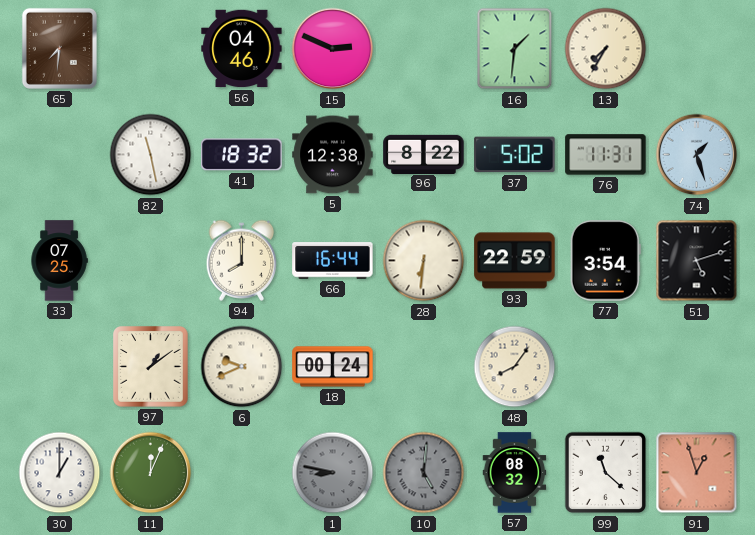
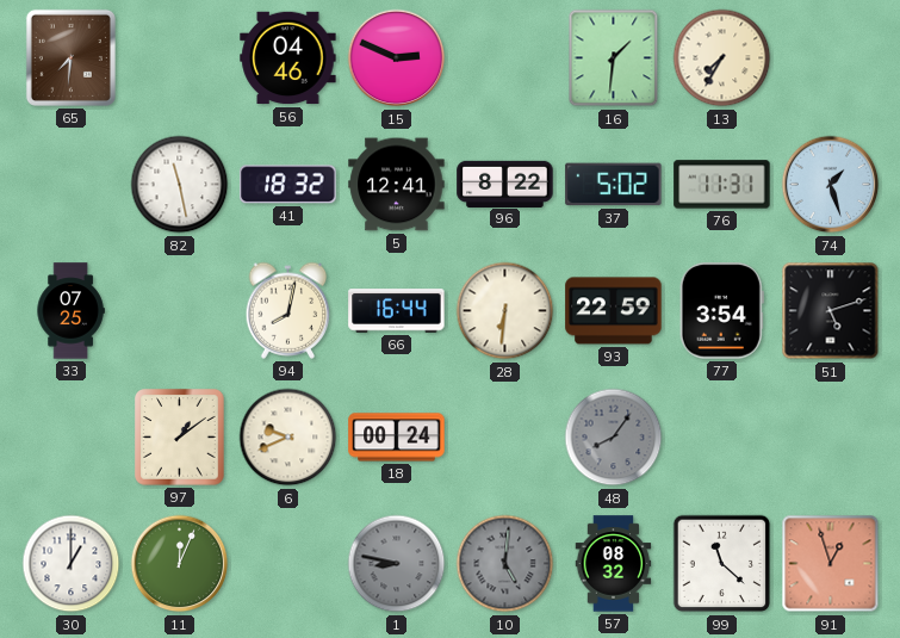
5: 12:38 -> 12:41 (397, 185)
94: 8:00 -> 8:02 (288, 310)
48 dial: cream -> grey (614, 438)
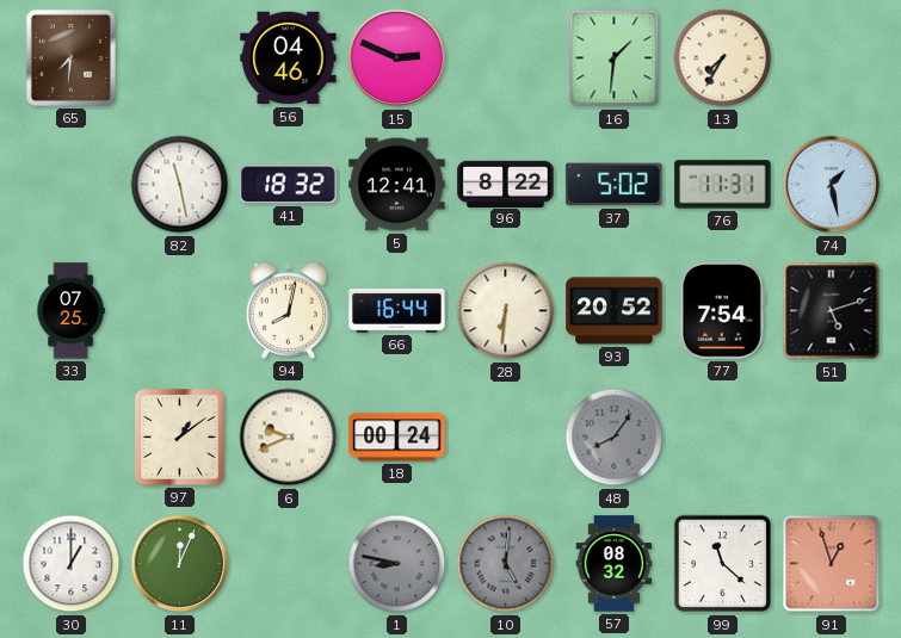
74: 1:27 -> 1:28 (832, 185)
93: 22:59 -> 20:52 (615, 311)
77: 3:54 -> 7:54 (722, 311)
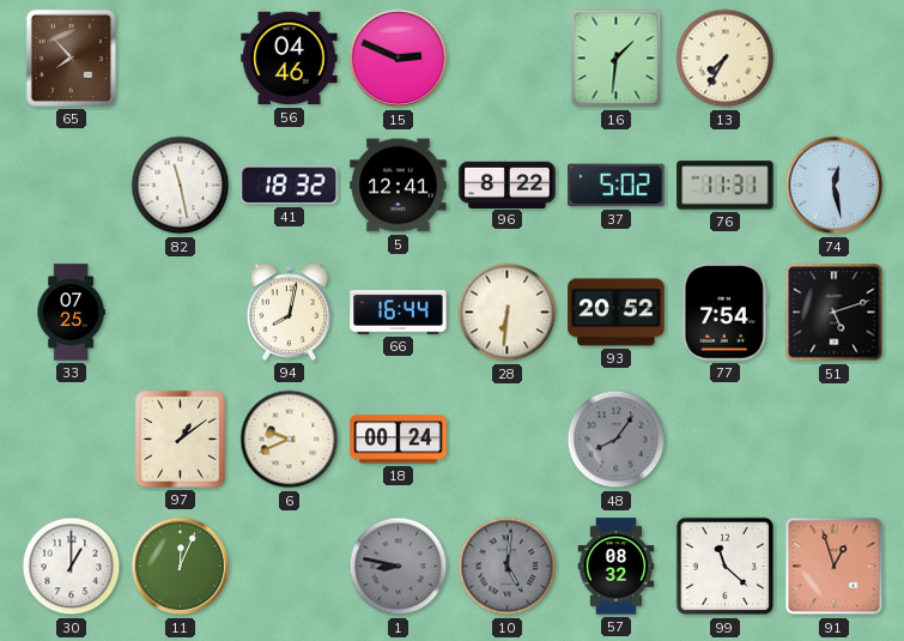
65: 7:31 -> 7:53 (71, 58)
74: 1:28 -> 12:28 (835, 186)
